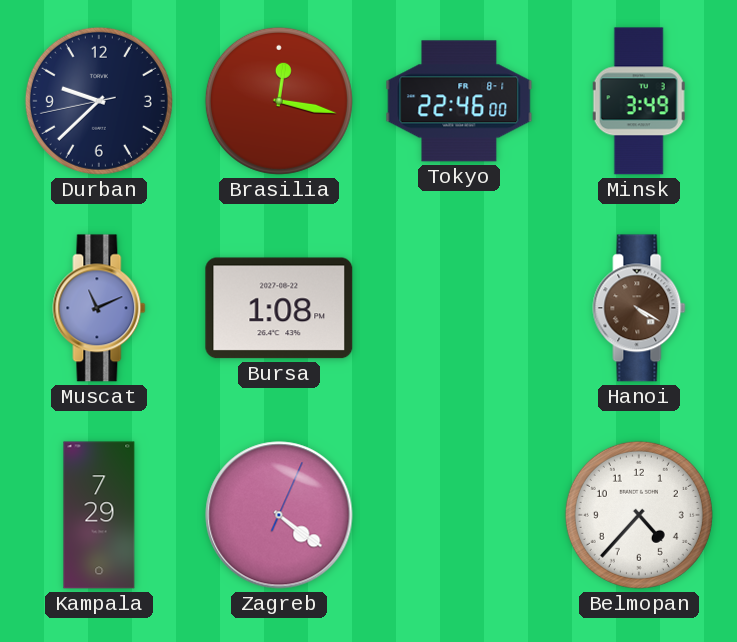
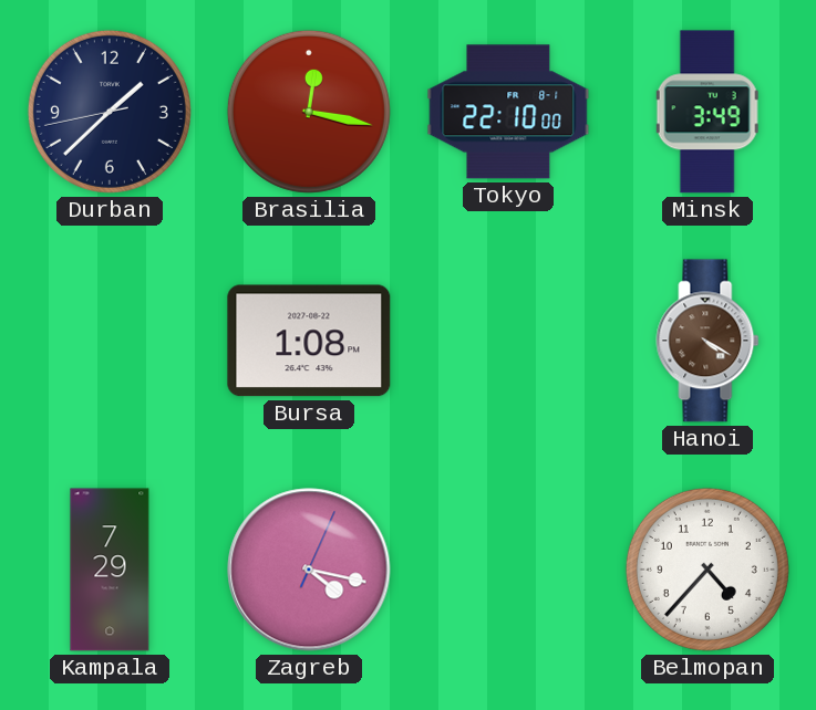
Durban: 9:37 -> 1:37 (110, 112)
Tokyo: 22:46 -> 22:10 (508, 112)
Muscat: 11:11 -> none (99, 308)
Zagreb: 4:21 -> 4:17 (309, 570)
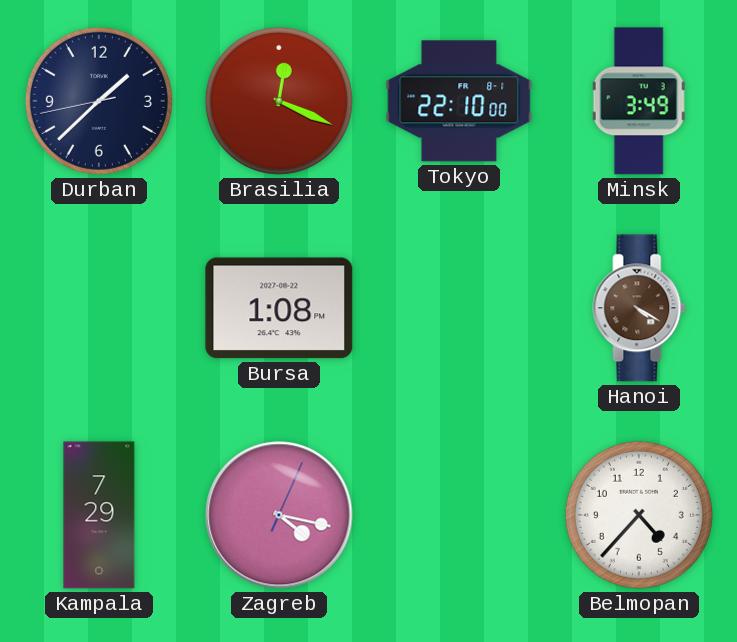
Brasilia: 12:17 -> 12:19 (279, 101)
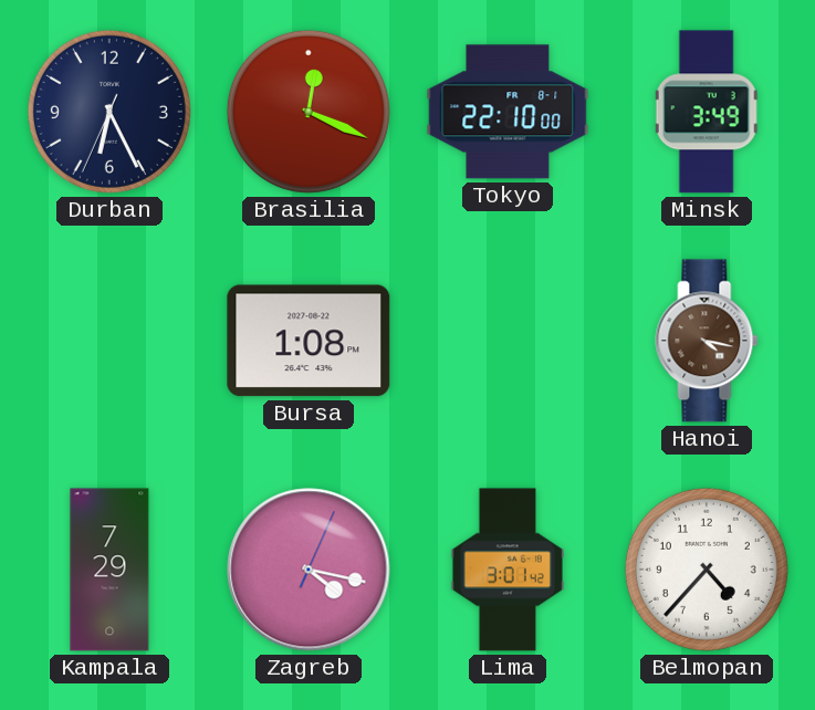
Durban: 1:37 -> 6:25 (109, 112)
Hanoi: 4:20 -> 4:17 (707, 341)
Lima: none -> 3:01 (508, 570)
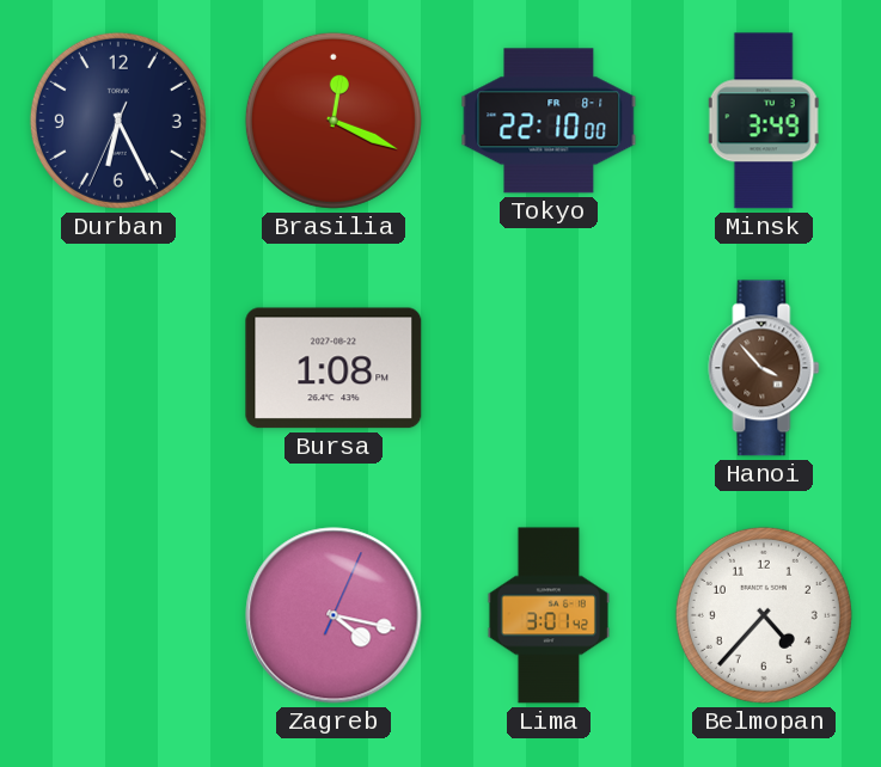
Hanoi: 4:17 -> 3:53 (764, 368)
Kampala: 7:29 -> none (109, 570)
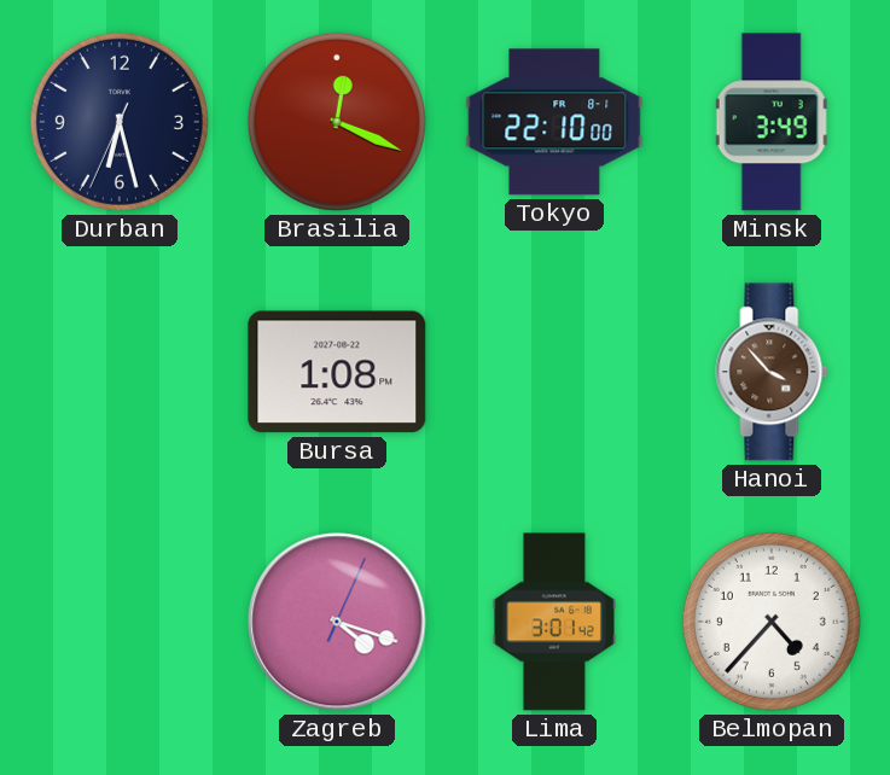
Durban: 6:25 -> 6:27 (120, 122)
Zagreb: 4:17 -> 4:18 (337, 622)
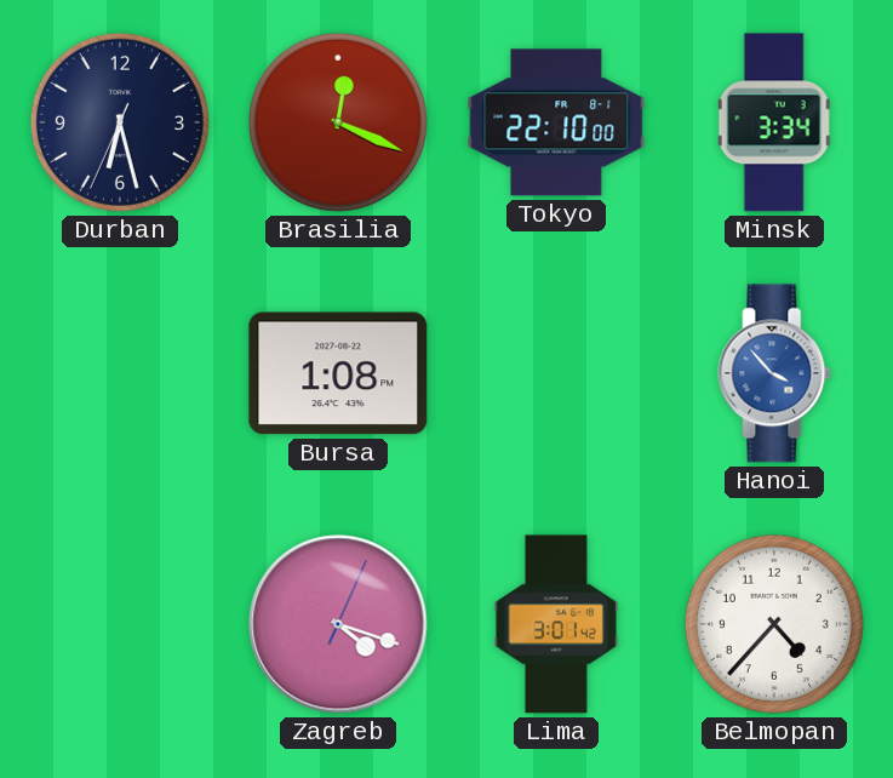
Minsk: 3:49 -> 3:34 (774, 122)
Hanoi dial: brown -> blue (774, 373)
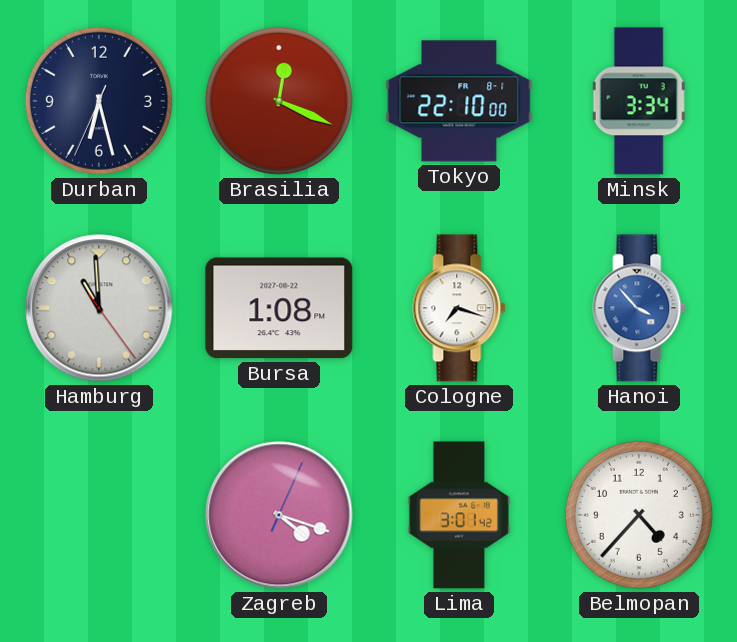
Hamburg: none -> 10:59 (99, 308)
Cologne: none -> 7:18 (459, 308)
